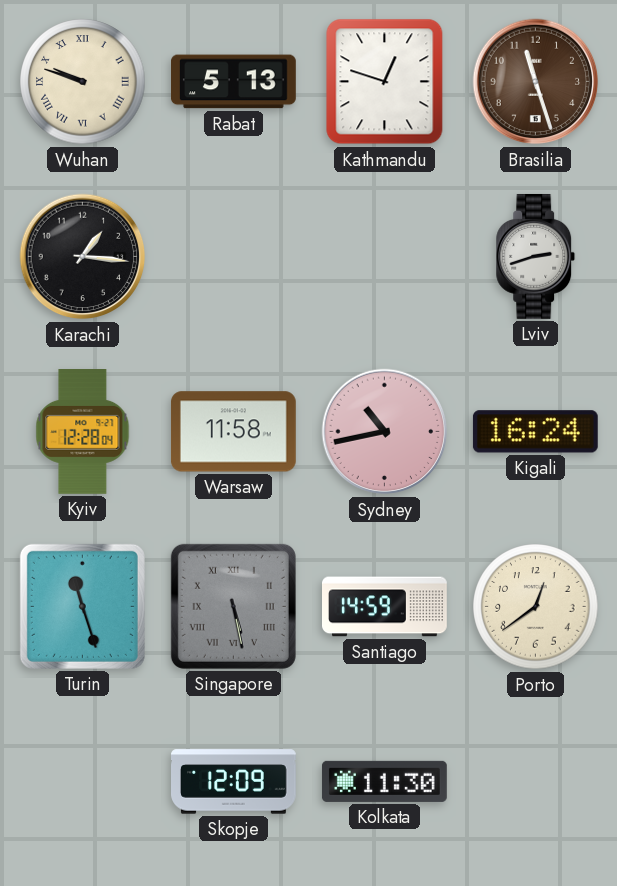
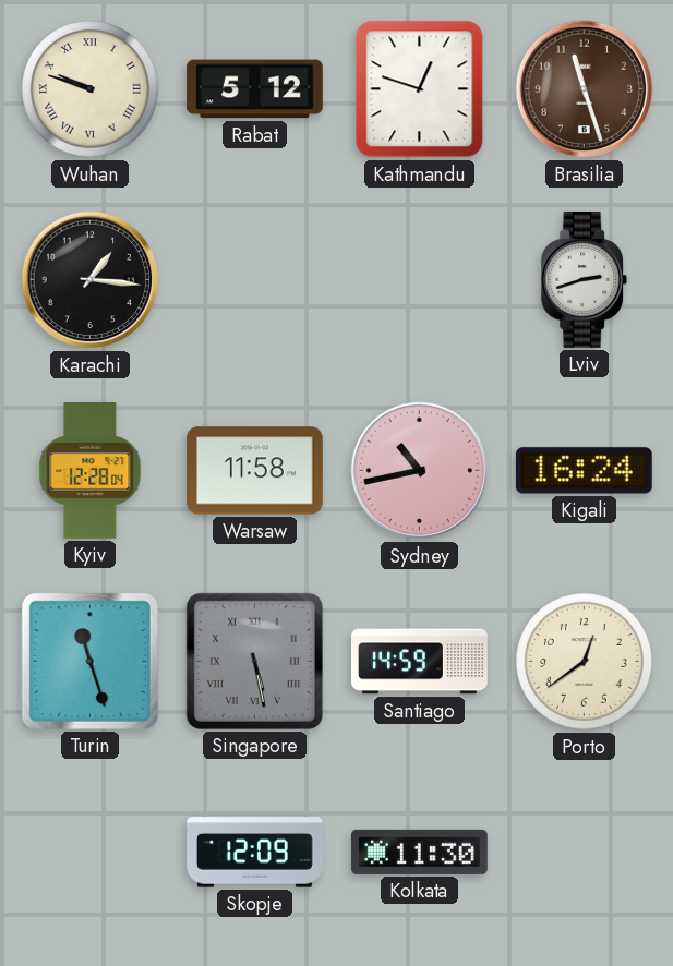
Rabat: 5:13 -> 5:12 (255, 89)
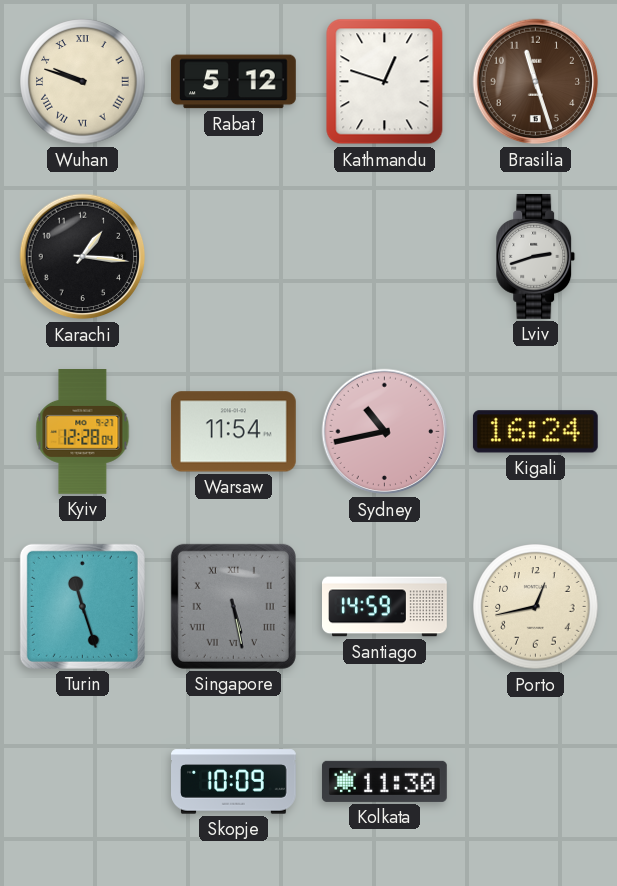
Warsaw: 11:58 -> 11:54 (233, 432)
Porto: 12:39 -> 12:43 (536, 607)
Skopje: 12:09 -> 10:09 (234, 782)
